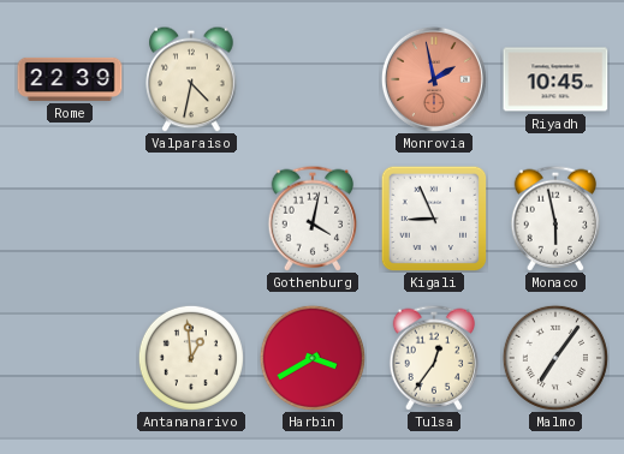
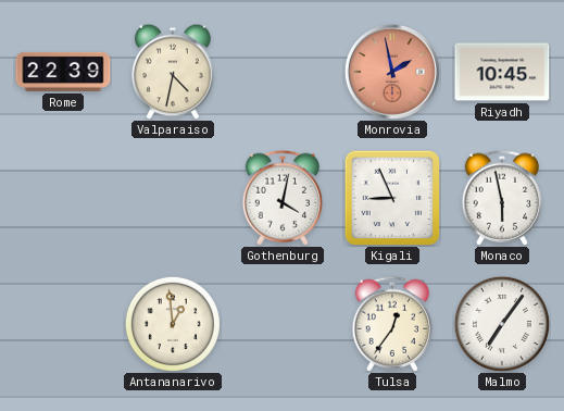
Harbin: 3:40 -> none (313, 358)
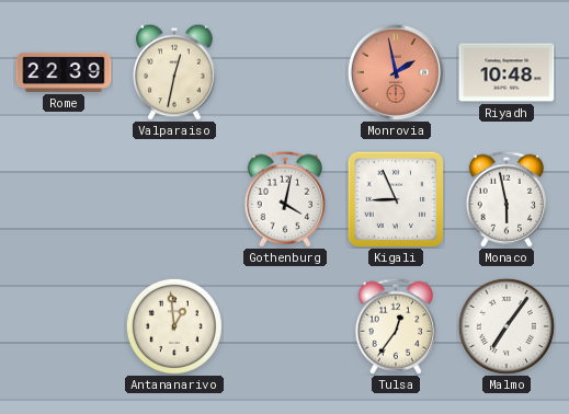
Valparaiso: 4:32 -> 12:32 (174, 72)
Riyadh: 10:45 -> 10:48 (507, 72)
